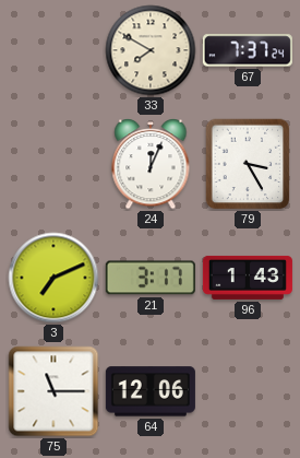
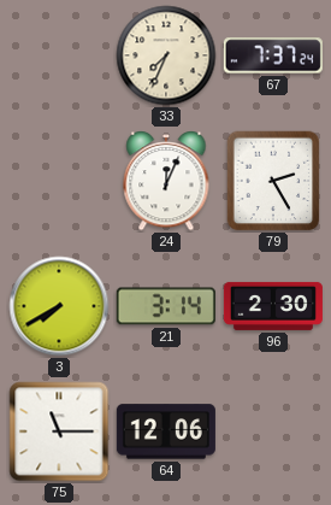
33: 7:50 -> 7:34 (166, 55)
79: 3:25 -> 2:25 (273, 181)
3: 7:11 -> 7:40 (59, 306)
21: 3:17 -> 3:14 (166, 306)
96: 1:43 -> 2:30 (273, 306)
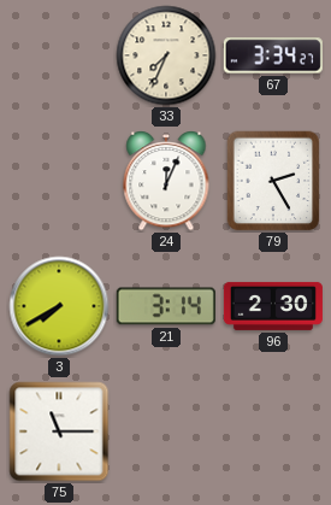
67: 7:37 -> 3:34 (273, 55)
64: 12:06 -> none (166, 431)
